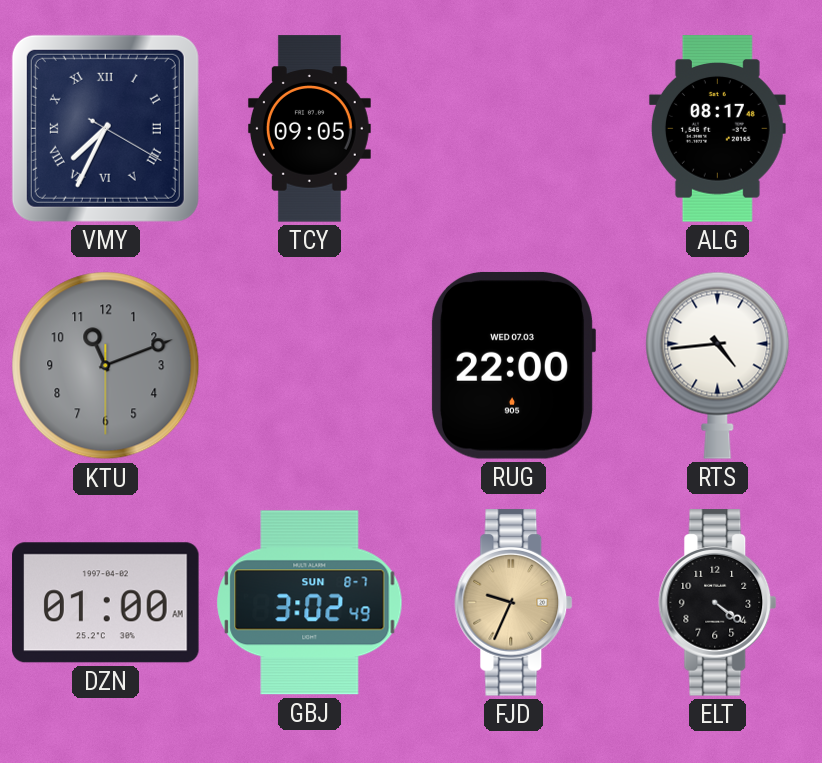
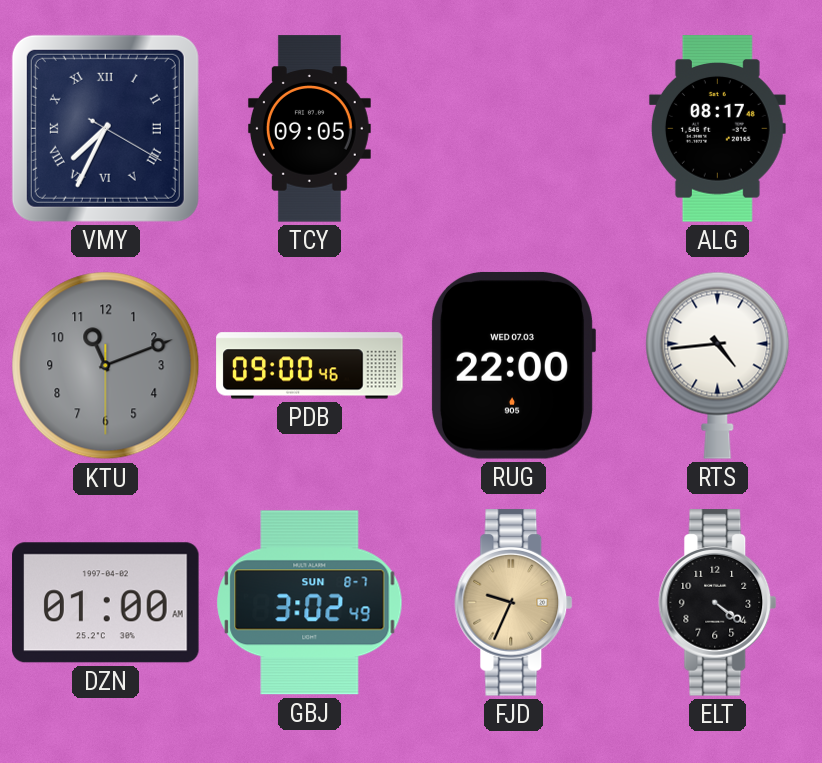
PDB: none -> 09:00 (310, 366)
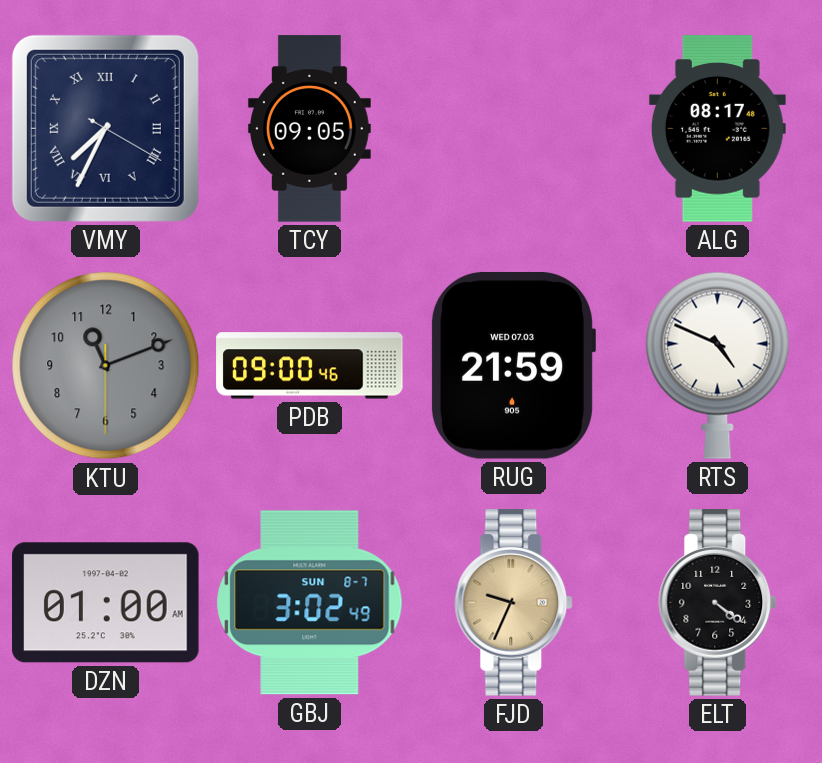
RUG: 22:00 -> 21:59 (512, 365)
RTS: 4:44 -> 4:49 (718, 365)
